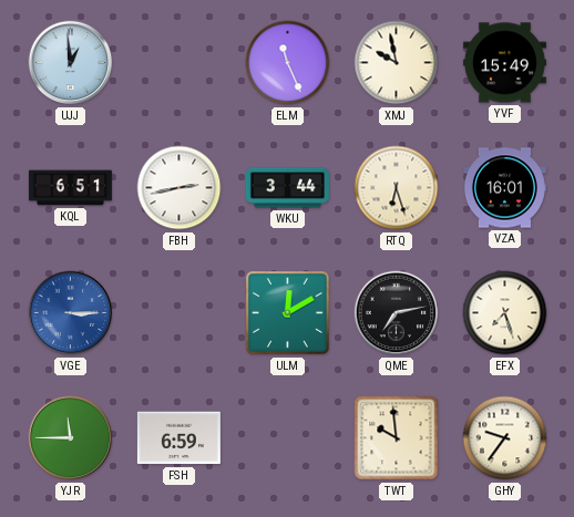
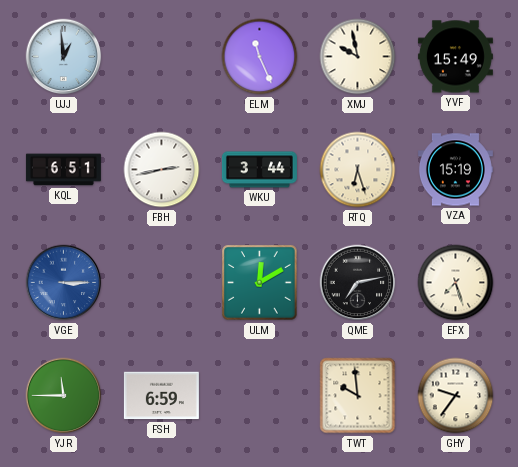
VZA: 16:01 -> 15:19 (455, 170)
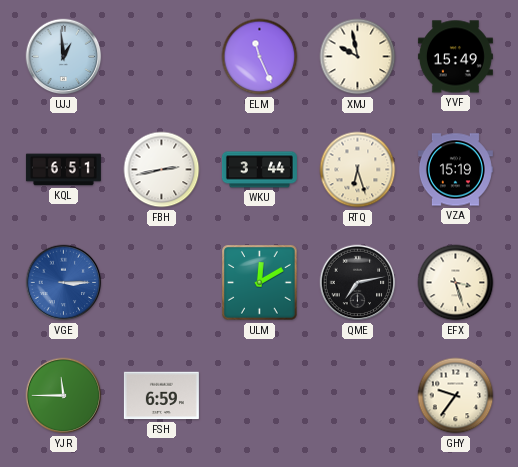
EFX: 7:27 -> 3:27 (456, 283)
TWT: 9:59 -> none (358, 396)
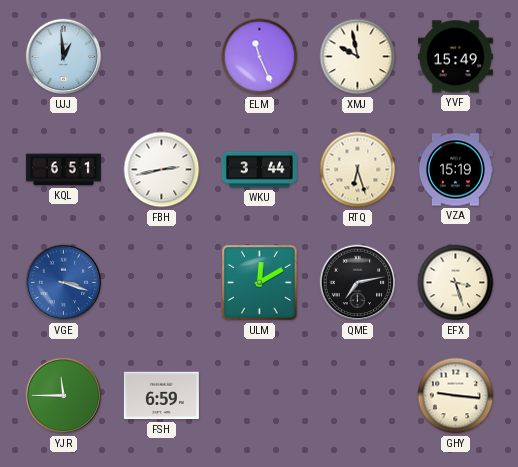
VGE: 3:15 -> 3:18 (64, 283)
GHY: 9:36 -> 9:16 (456, 396)
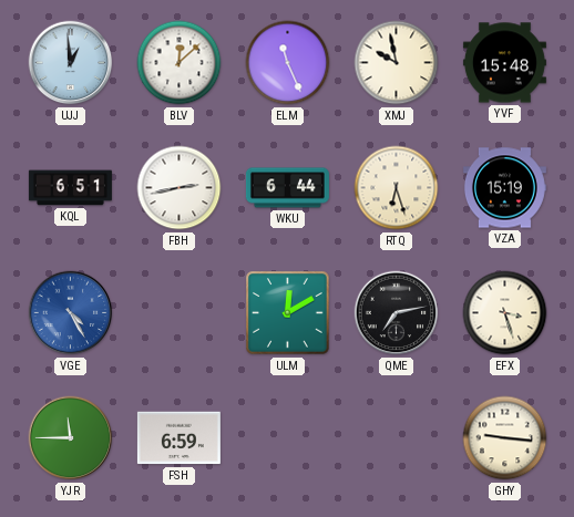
BLV: none -> 12:08 (180, 63)
YVF: 15:49 -> 15:48 (504, 63)
WKU: 3:44 -> 6:44 (287, 188)
VGE: 3:18 -> 4:25 (71, 313)
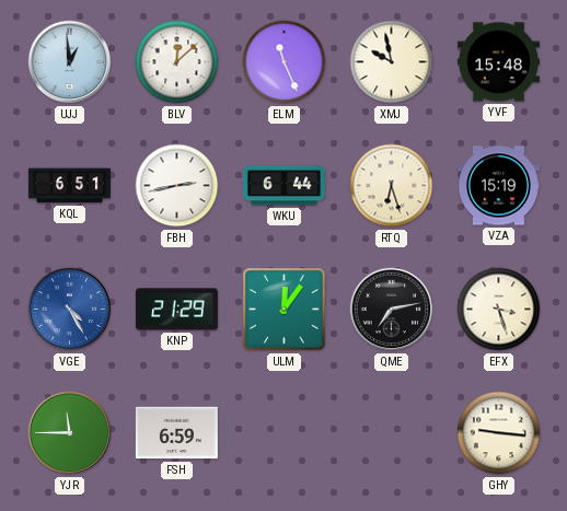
KNP: none -> 21:29 (176, 310)
ULM: 12:10 -> 12:06 (285, 310)
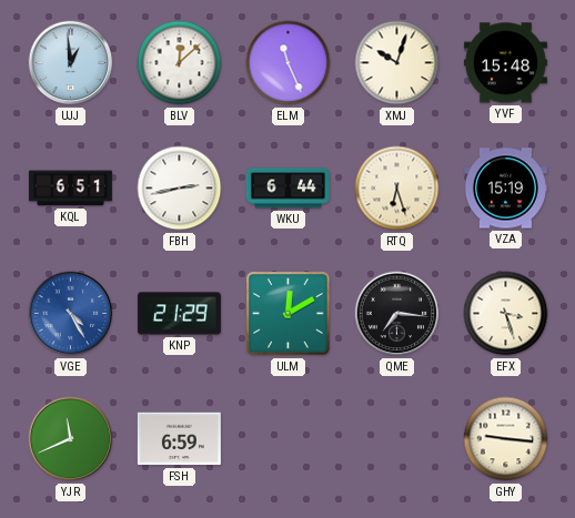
XMJ: 9:58 -> 10:03 (397, 63)
ULM: 12:06 -> 12:10 (289, 314)
QME: 7:13 -> 7:16 (397, 314)
YJR: 11:45 -> 11:41 (71, 439)
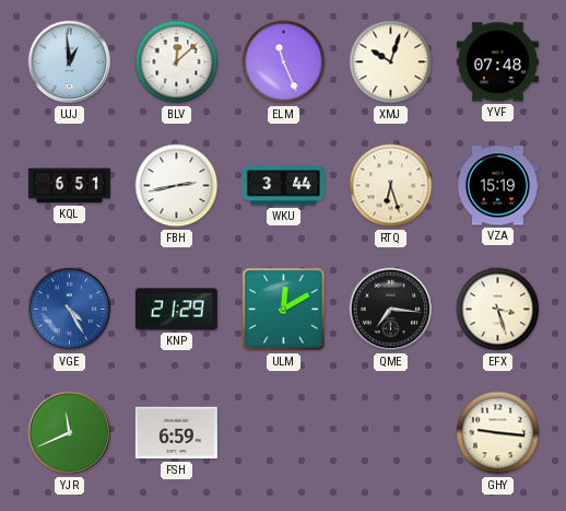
YVF: 15:48 -> 07:48 (497, 62)
WKU: 6:44 -> 3:44 (283, 186)
